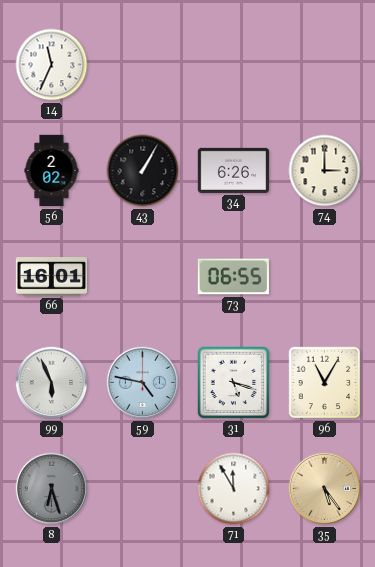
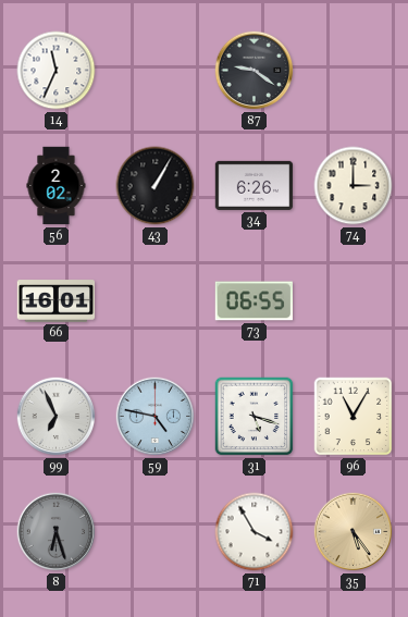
87: none -> 9:21 (255, 71)
99: 5:56 -> 6:56 (57, 417)
71: 11:55 -> 3:55 (255, 532)
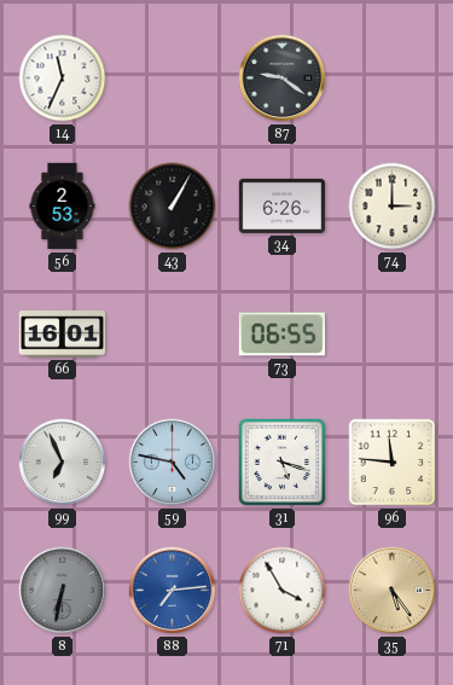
56: 2:02 -> 2:53 (63, 207)
96: 11:05 -> 11:46 (393, 463)
8: 6:27 -> 6:32 (63, 591)
88: none -> 7:14 (173, 591)
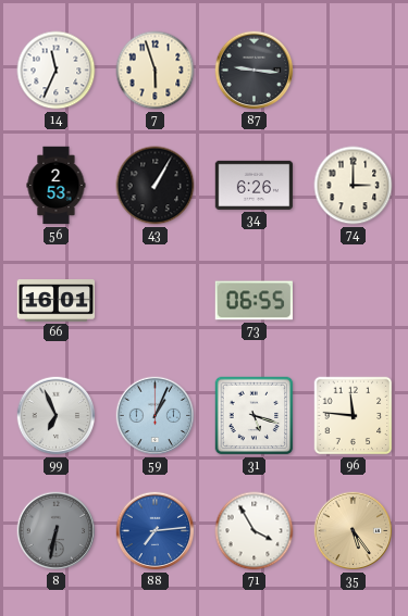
7: none -> 5:57 (156, 71)
87: 9:21 -> 9:16 (255, 71)
59: 4:47 -> 1:04 (156, 416)
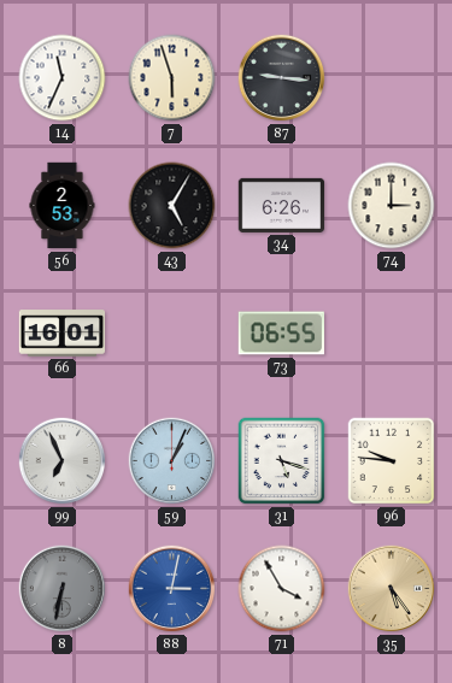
43: 1:05 -> 5:05 (172, 206)
96: 11:46 -> 9:46 (392, 461)
88: 7:14 -> 3:02 (172, 589)
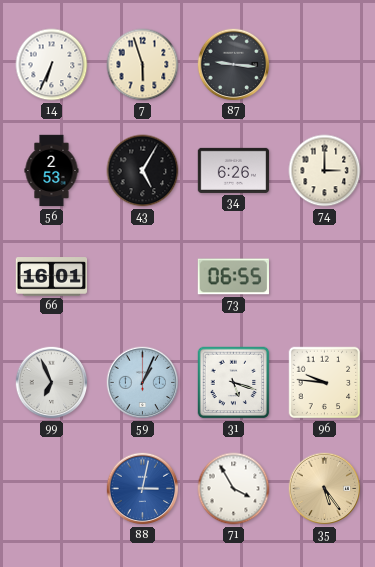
14: 11:34 -> 6:34 (52, 65)
8: 6:32 -> none (63, 589)
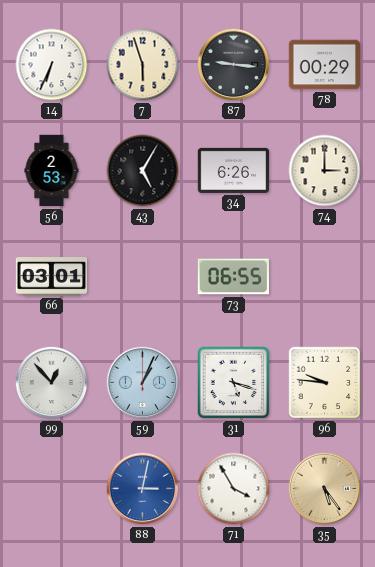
78: none -> 00:29 (325, 65)
66: 16:01 -> 03:01 (52, 277)
99: 6:56 -> 12:53 (52, 383)
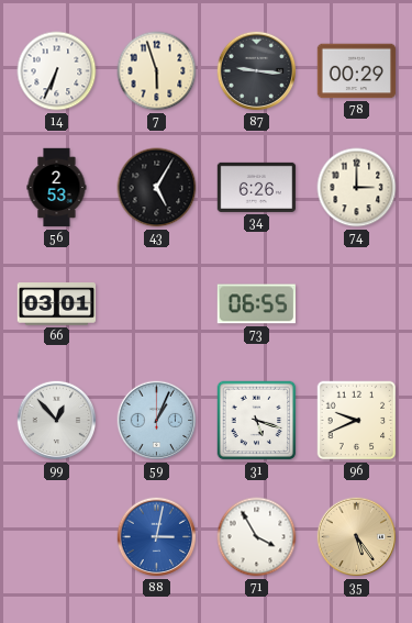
96: 9:46 -> 9:41 (357, 421)
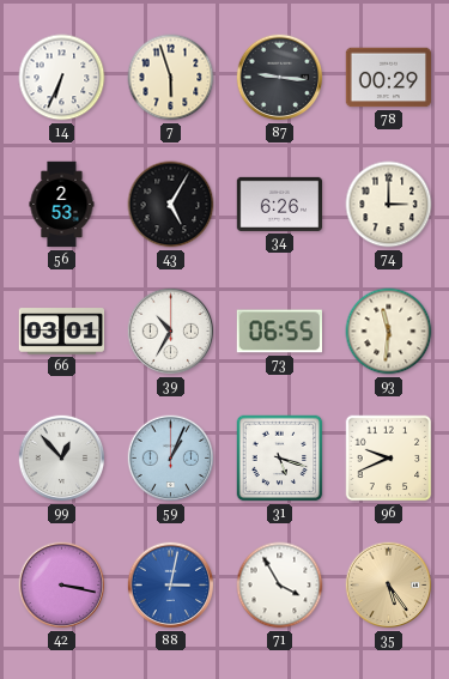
39: none -> 10:35 (171, 332)
93: none -> 11:31 (389, 332)
42: none -> 3:17 (62, 586)
